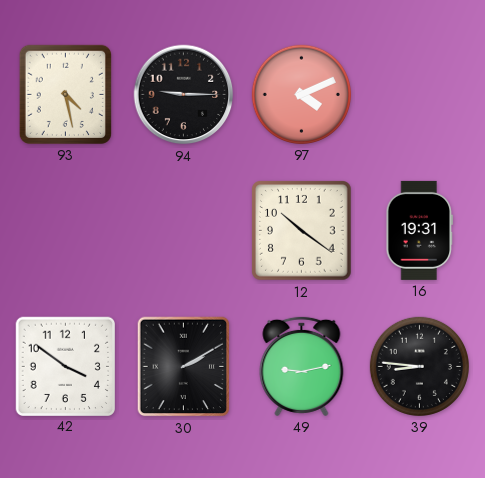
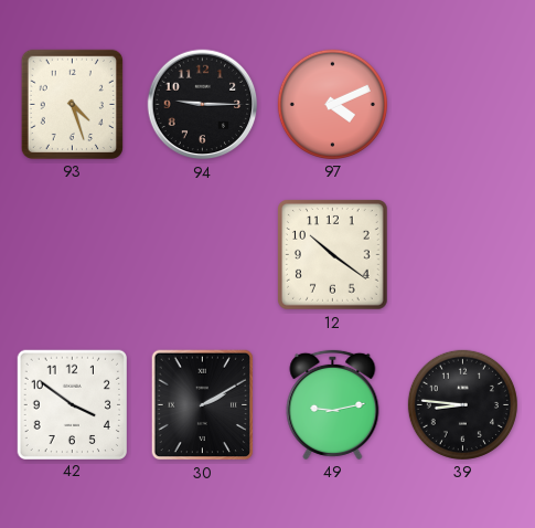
93: 4:28 -> 4:27 (72, 104)
16: 19:31 -> none (420, 230)
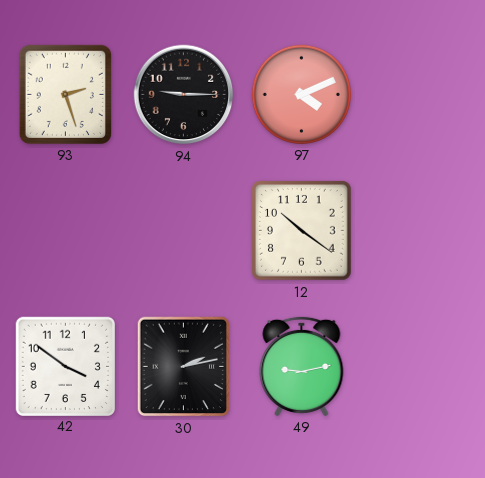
93: 4:27 -> 2:27 (65, 94)
30: 2:10 -> 2:13 (184, 367)
39: 8:46 -> none (462, 404)
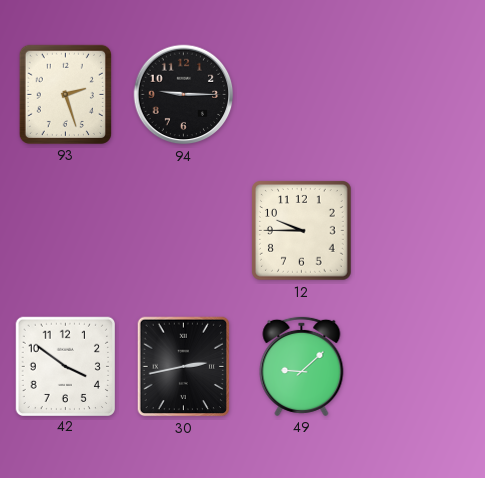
97: 4:11 -> none (301, 94)
12: 10:21 -> 9:45 (302, 231)
30: 2:13 -> 2:43 (184, 367)
49: 9:13 -> 9:08 (302, 366)
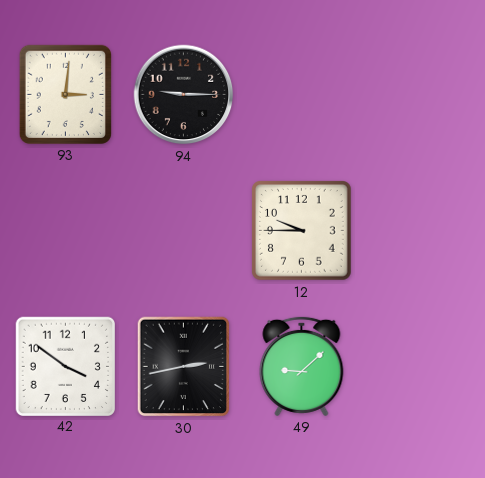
93: 2:27 -> 3:01 (65, 94)
